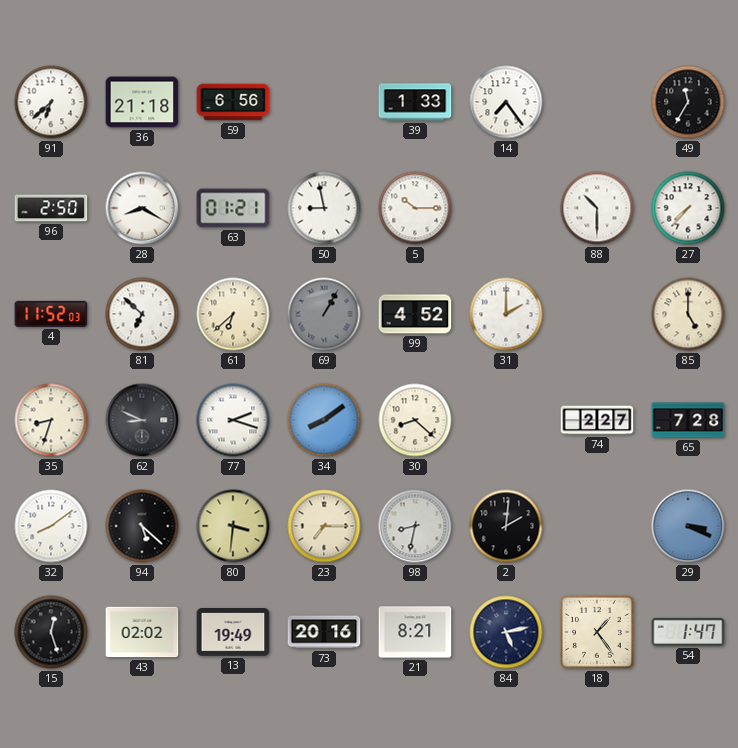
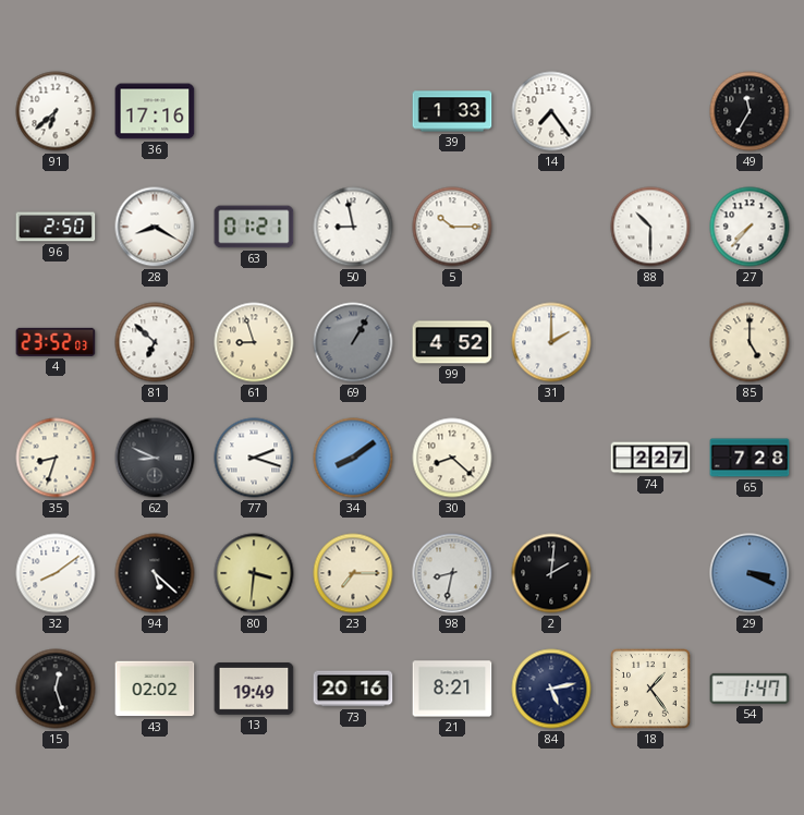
36: 21:18 -> 17:16 (155, 111)
59: 6:56 -> none (233, 102)
4: 11:52 -> 23:52 (56, 342)
61: 6:38 -> 8:57 (254, 342)
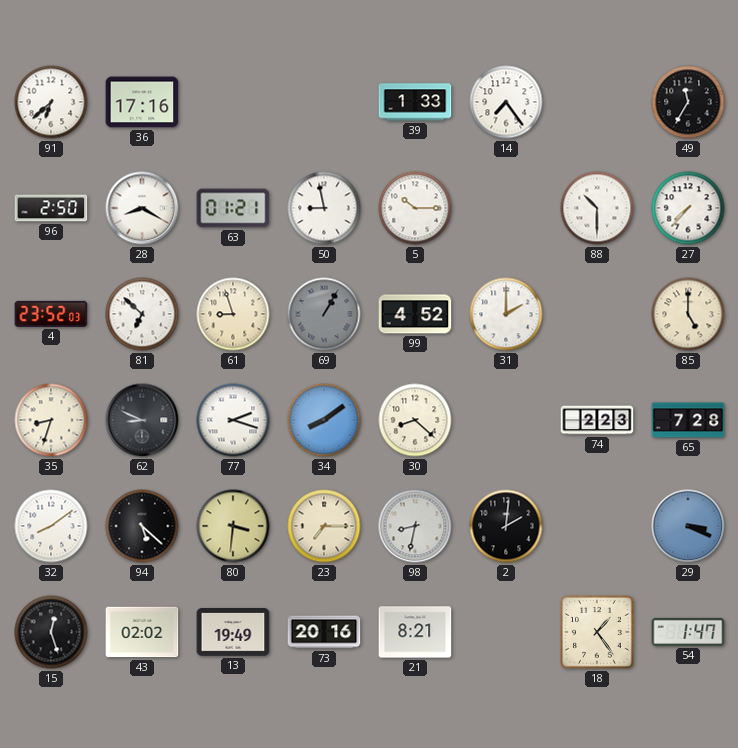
74: 2:27 -> 2:23 (597, 420)
84: 5:13 -> none (551, 689)
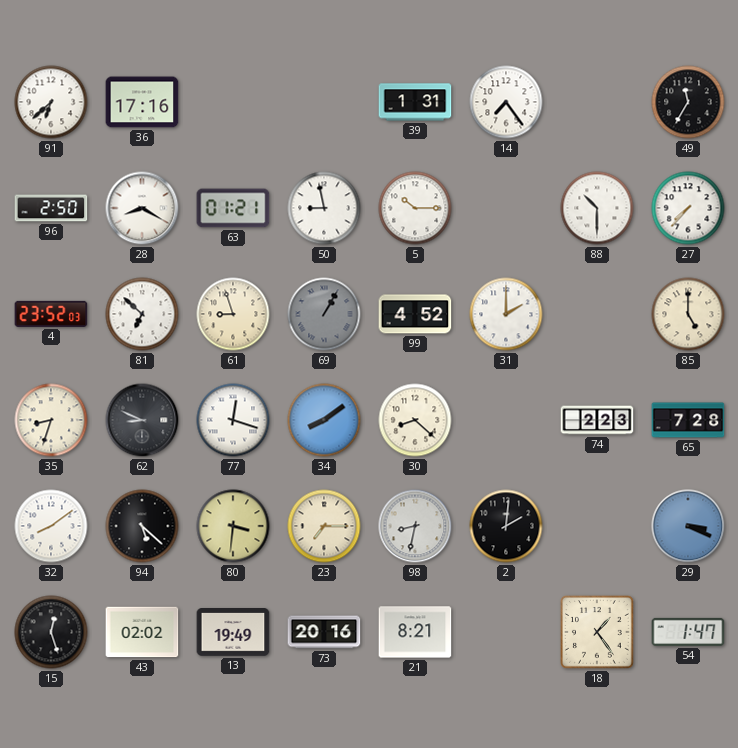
39: 1:33 -> 1:31 (415, 102)
77: 2:18 -> 12:18 (233, 420)
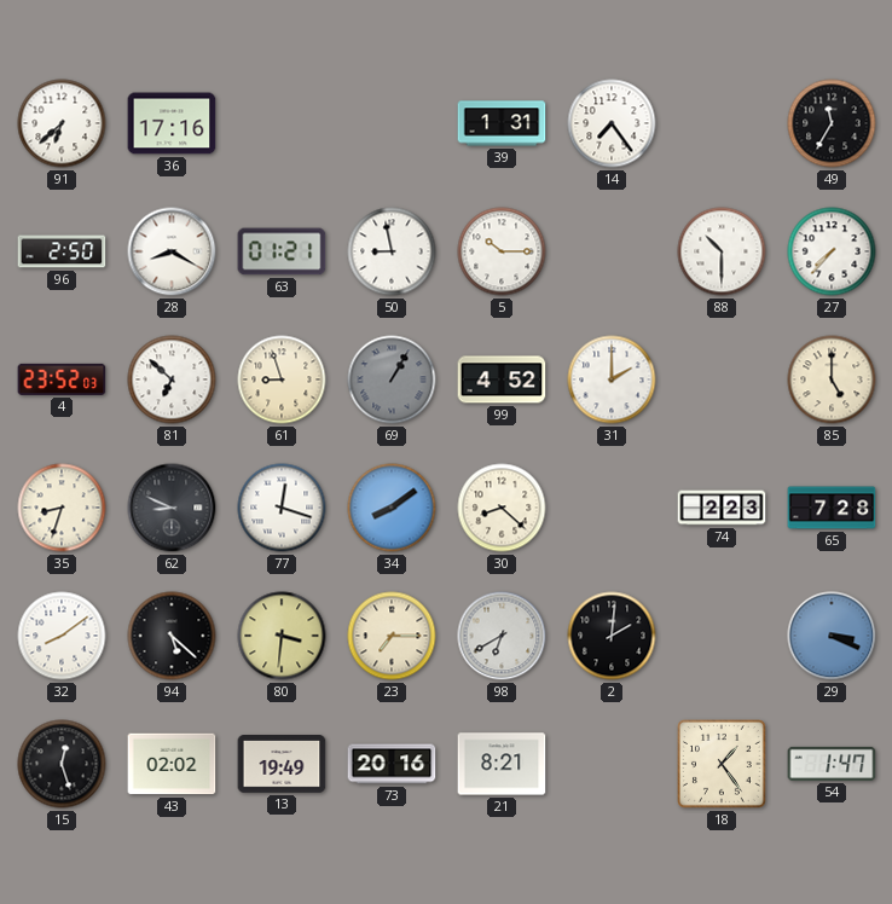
98: 8:32 -> 6:40 (502, 636)
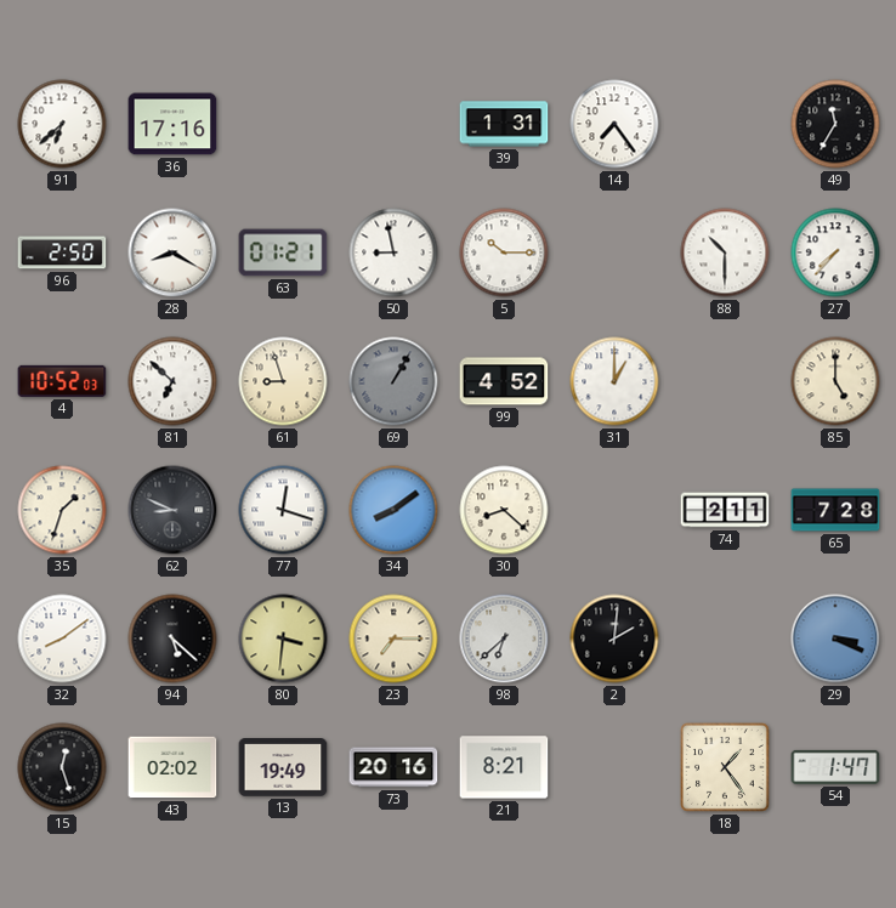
4: 23:52 -> 10:52 (62, 381)
31: 2:00 -> 1:00 (614, 381)
35: 8:33 -> 1:33 (62, 510)
74: 2:23 -> 2:11 (725, 510)
98: 6:40 -> 6:38 (504, 639)
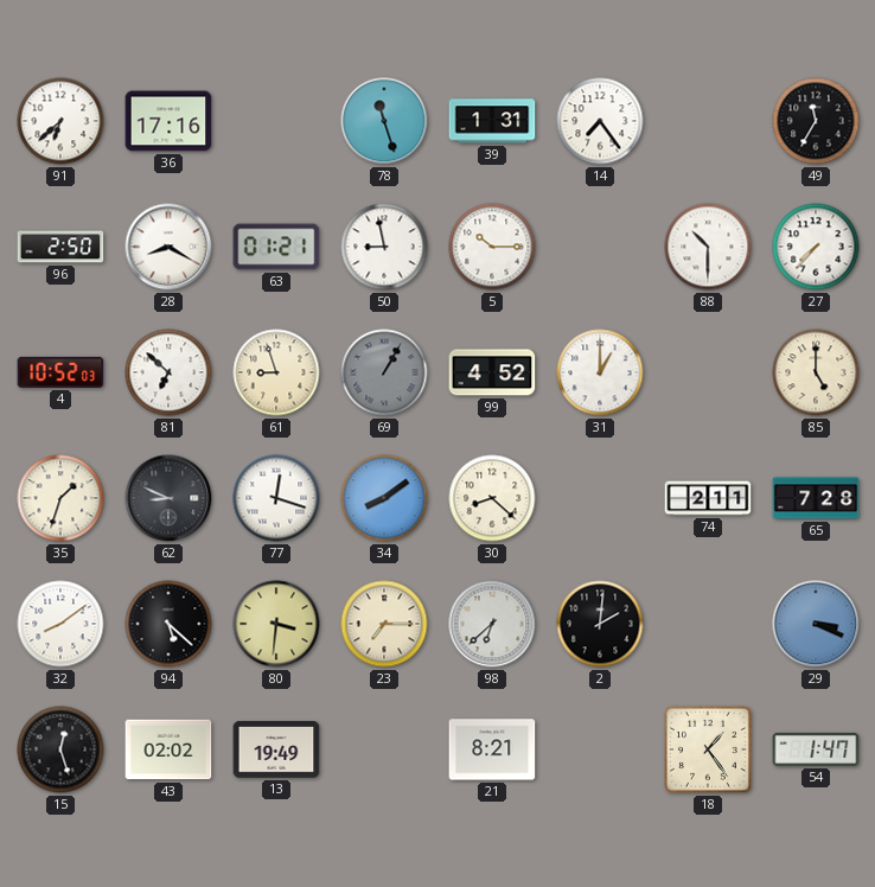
78: none -> 11:27 (384, 121)
73: 20:16 -> none (393, 767)
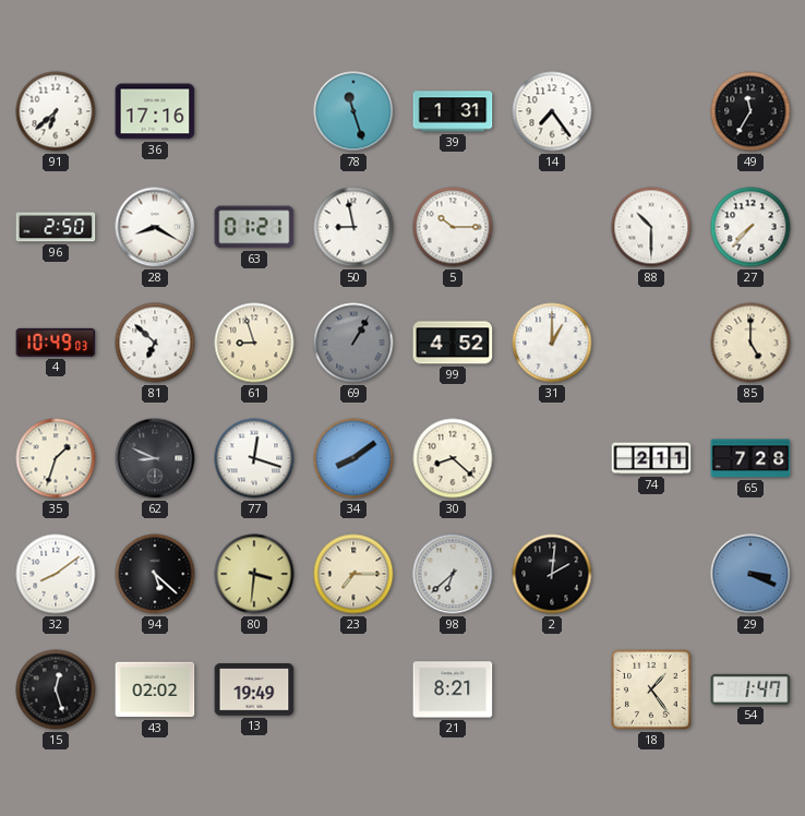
4: 10:52 -> 10:49 (56, 343)
